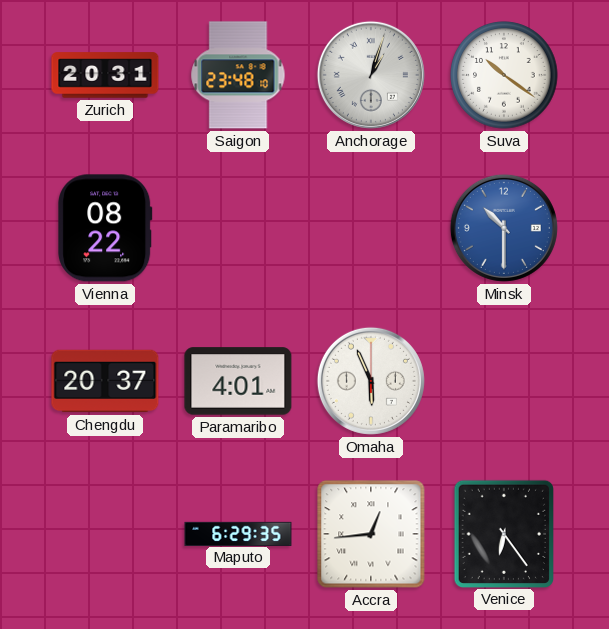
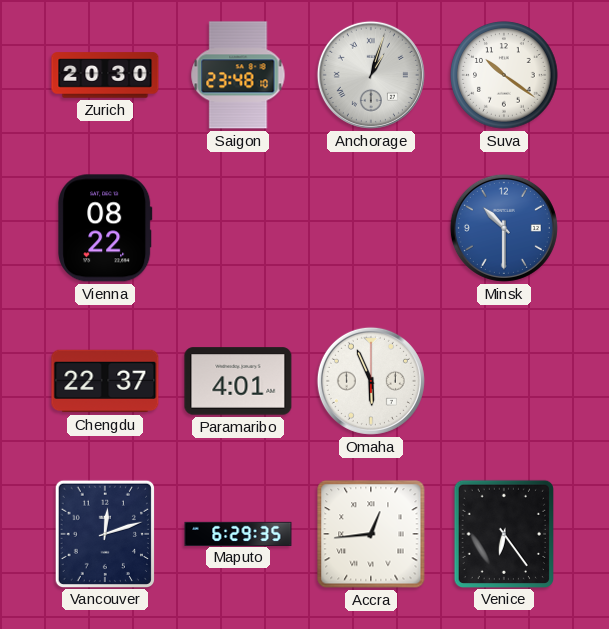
Zurich: 20:31 -> 20:30 (105, 75)
Chengdu: 20:37 -> 22:37 (105, 381)
Vancouver: none -> 12:12 (104, 533)
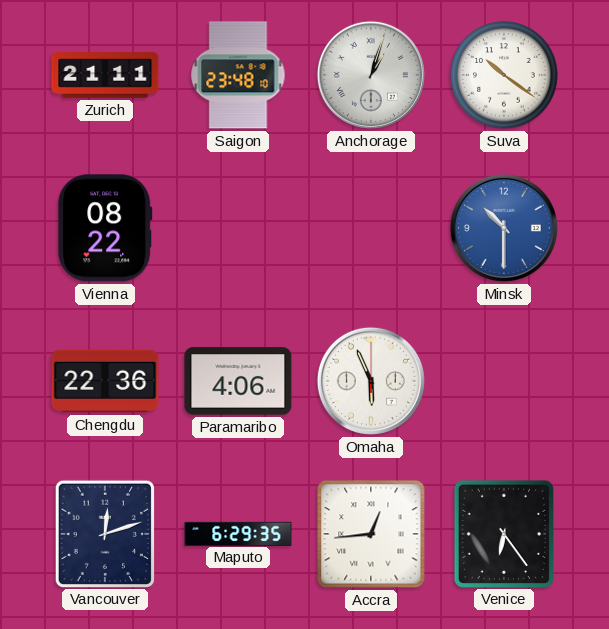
Zurich: 20:30 -> 21:11 (105, 75)
Chengdu: 22:37 -> 22:36 (105, 381)
Paramaribo: 4:01 -> 4:06 (238, 381)
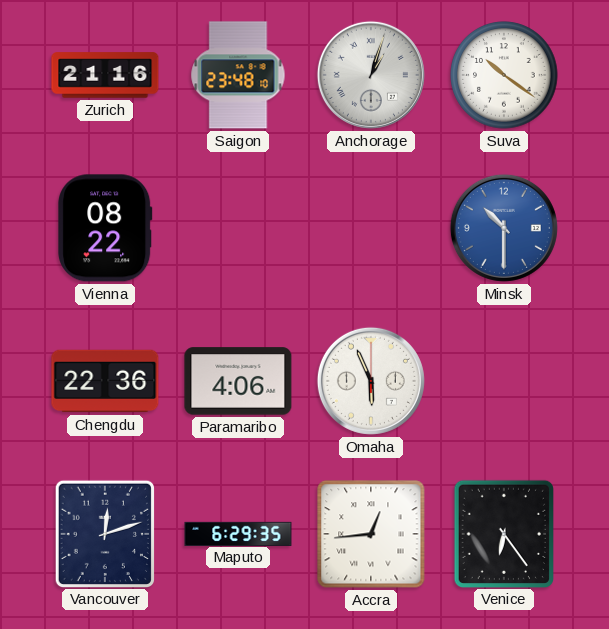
Zurich: 21:11 -> 21:16 (105, 75)
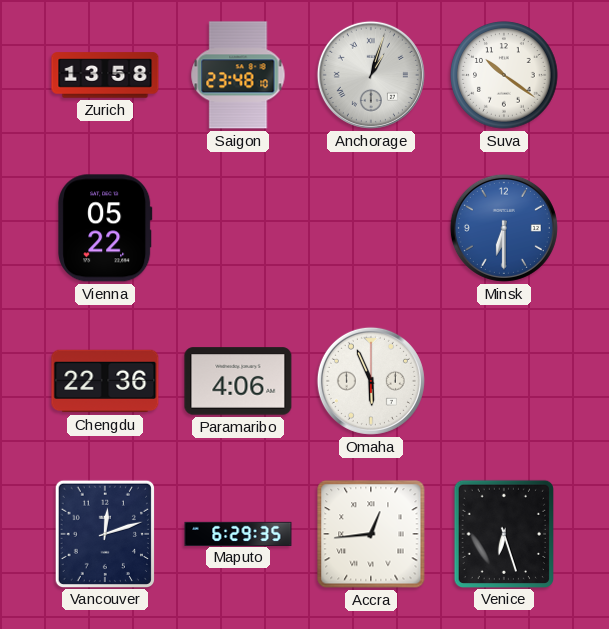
Zurich: 21:16 -> 13:58 (105, 75)
Vienna: 08:22 -> 05:22 (105, 228)
Minsk: 10:30 -> 6:30 (504, 228)
Venice: 6:24 -> 6:27 (503, 533)
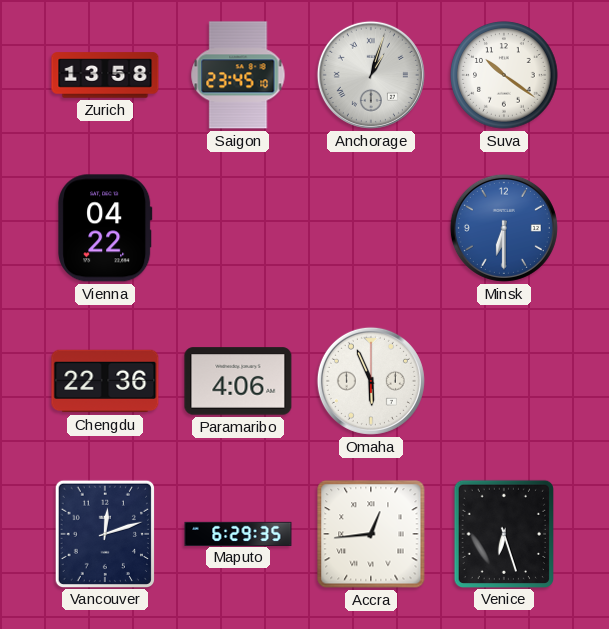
Saigon: 23:48 -> 23:45 (238, 75)
Vienna: 05:22 -> 04:22 (105, 228)
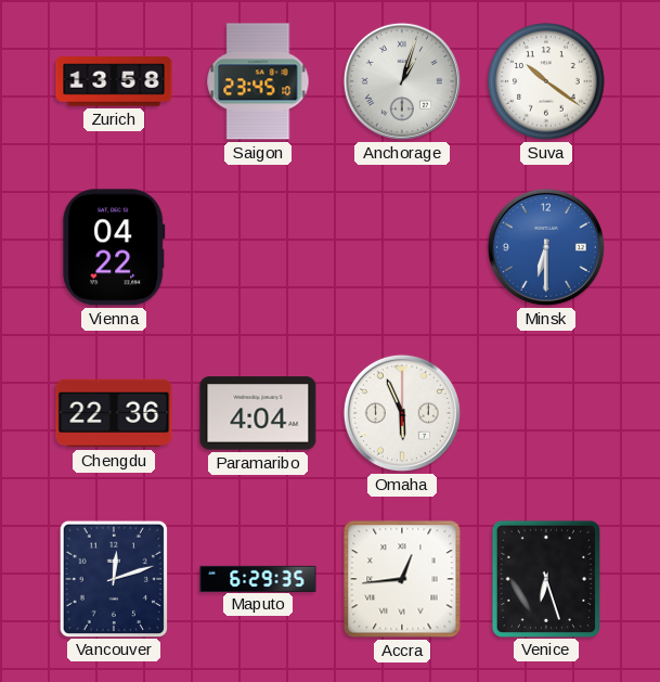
Paramaribo: 4:06 -> 4:04 (258, 413)
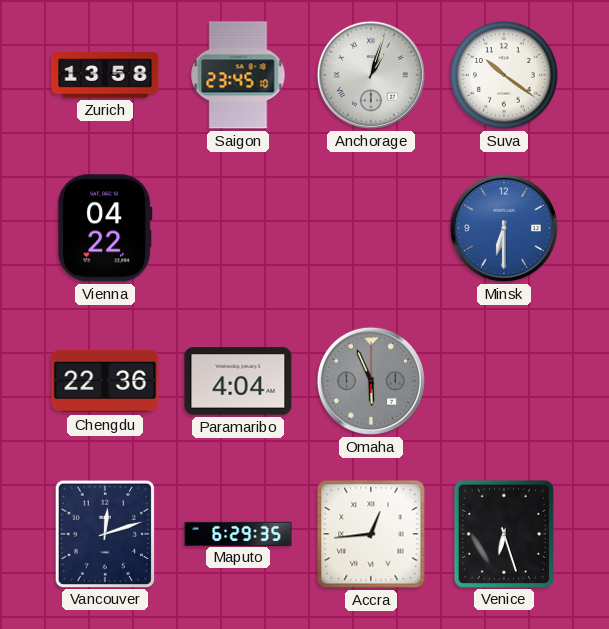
Omaha dial: white -> grey (371, 381)
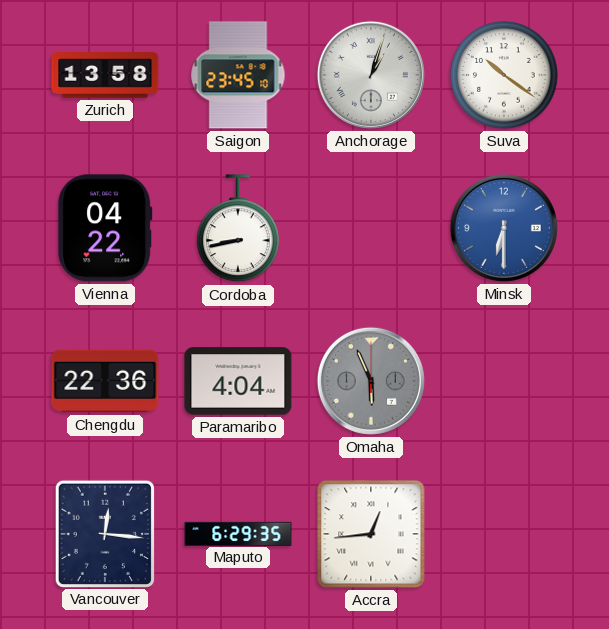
Cordoba: none -> 8:43 (238, 229)
Vancouver: 12:12 -> 12:16 (104, 533)
Venice: 6:27 -> none (503, 533)
